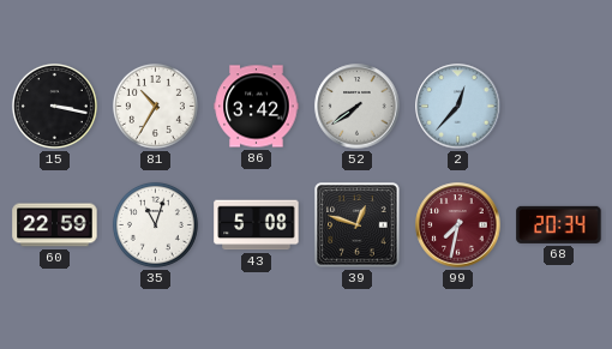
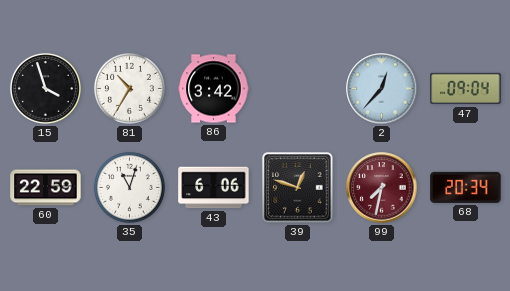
15: 3:17 -> 3:57 (45, 88)
52: 7:39 -> none (358, 107)
47: none -> 09:04 (466, 89)
43: 5:08 -> 6:06 (214, 188)
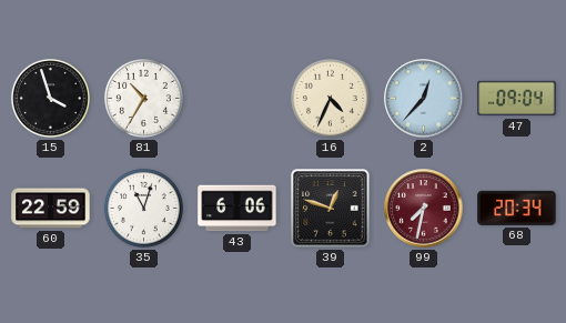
86: 3:42 -> none (214, 89)
16: none -> 4:34 (330, 98)
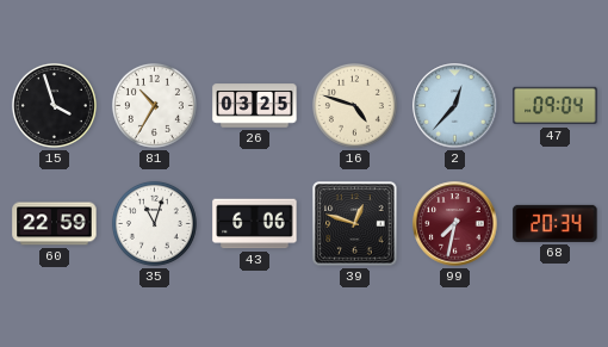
26: none -> 03:25 (255, 106)
16: 4:34 -> 4:48 (354, 105)
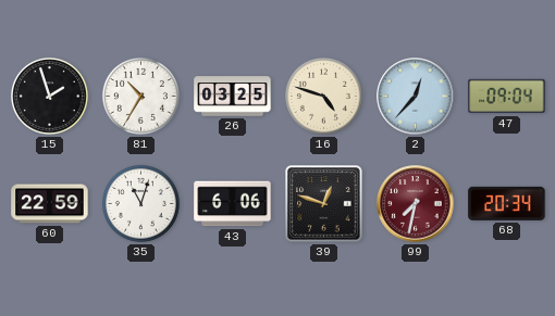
15: 3:57 -> 1:57 (49, 96)
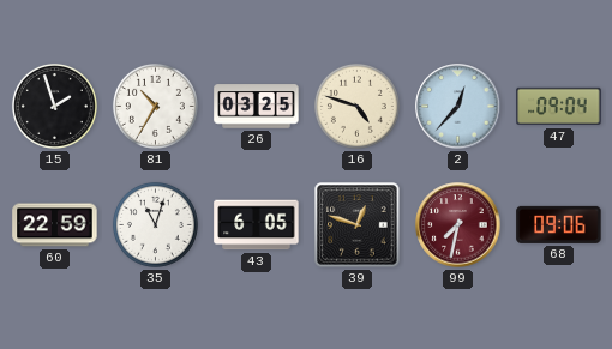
43: 6:06 -> 6:05 (257, 225)
68: 20:34 -> 09:06 (559, 224)
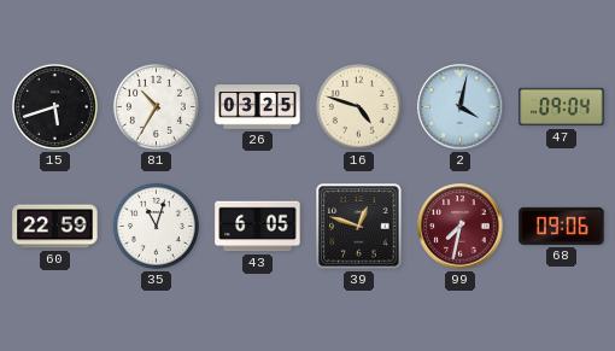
15: 1:57 -> 5:42 (54, 106)
2: 12:37 -> 4:02 (461, 107)
